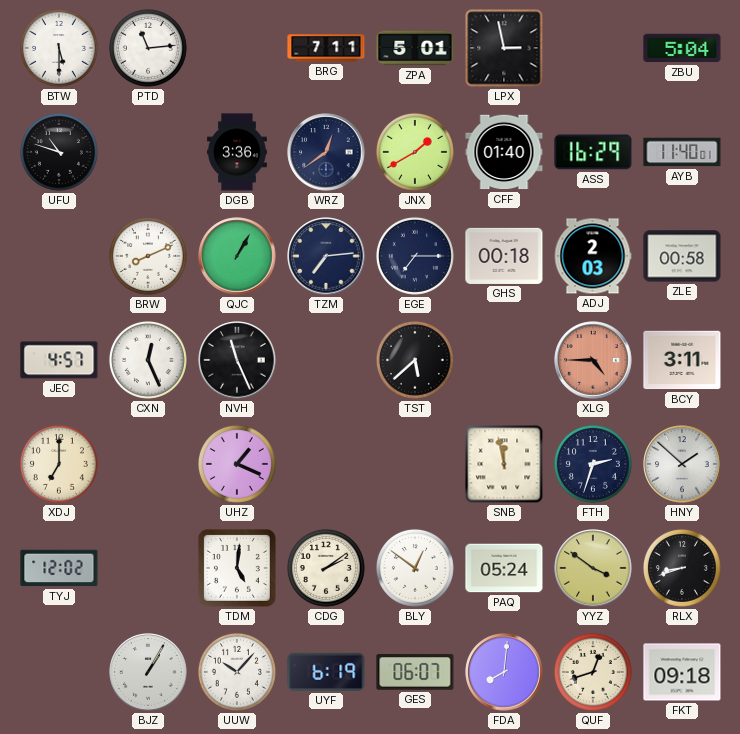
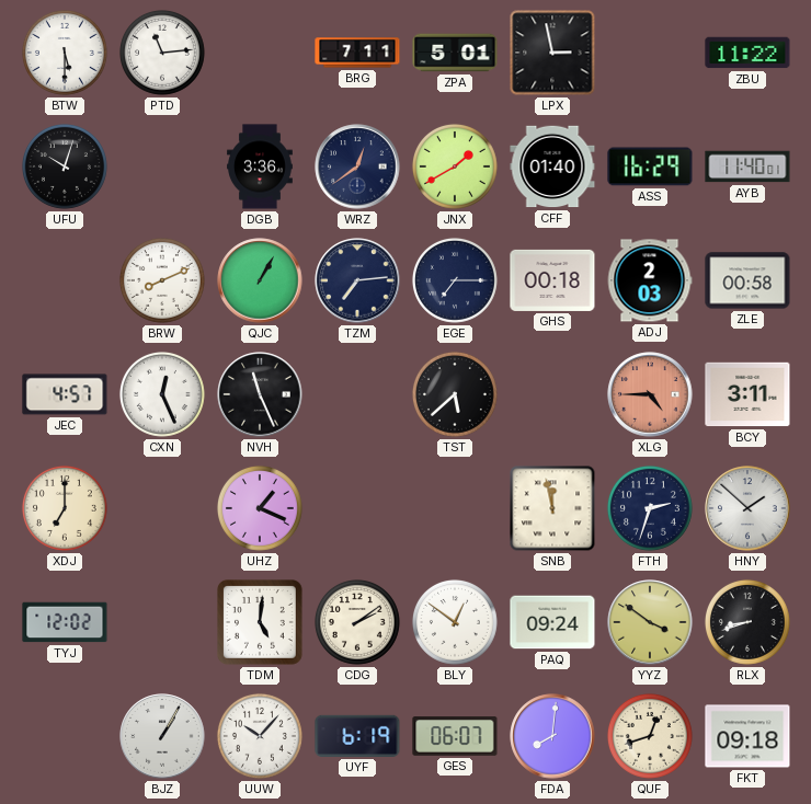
ZBU: 5:04 -> 11:22 (747, 53)
UFU: 10:48 -> 10:03 (65, 166)
PAQ: 05:24 -> 09:24 (552, 622)
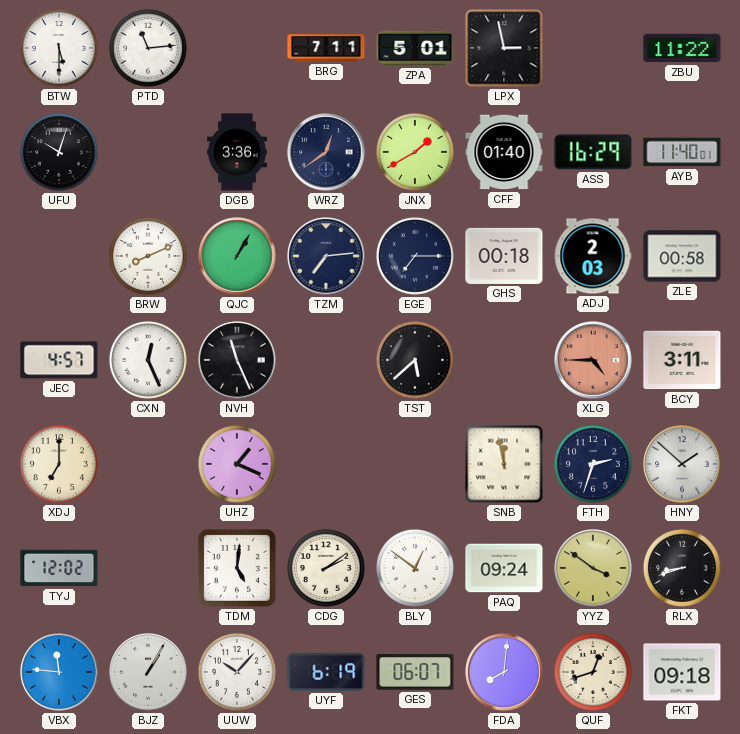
VBX: none -> 11:46 (59, 672)
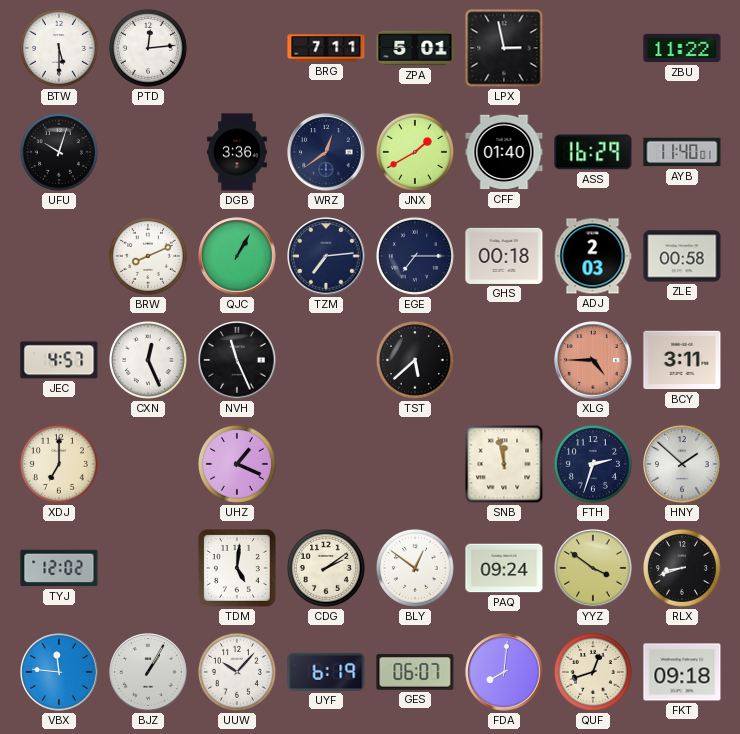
PTD: 11:14 -> 12:14 (148, 48)
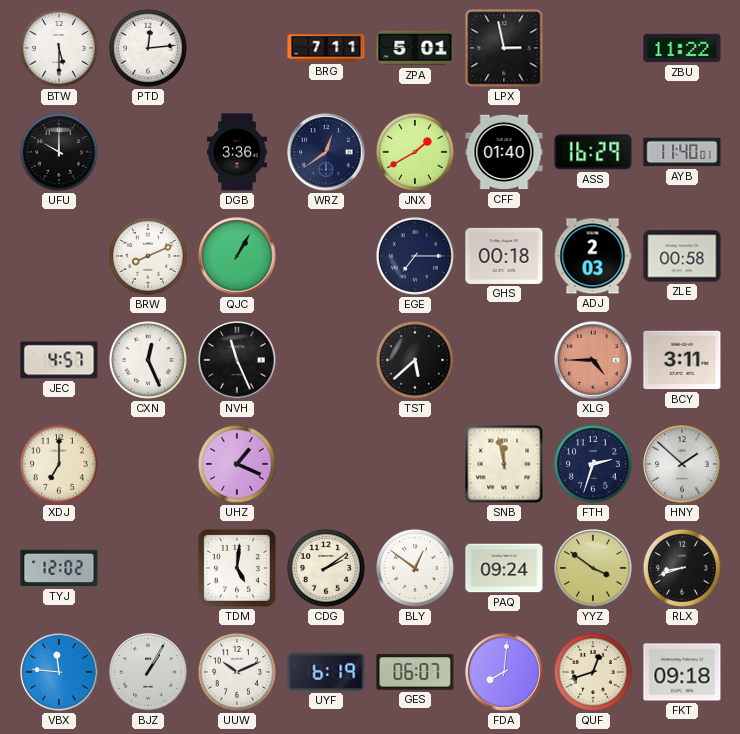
UFU: 10:03 -> 10:00 (59, 152)
TZM: 7:14 -> none (326, 256)
UUW: 10:07 -> 10:11 (237, 672)
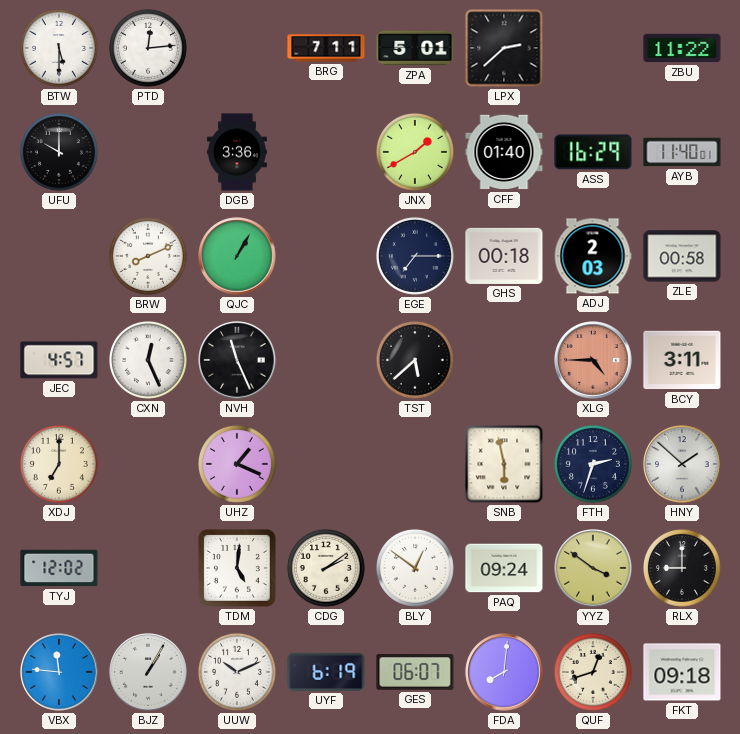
LPX: 2:58 -> 2:38 (504, 48)
WRZ: 12:39 -> none (326, 152)
SNB: 11:58 -> 5:58 (504, 464)
RLX: 8:42 -> 9:00 (682, 568)
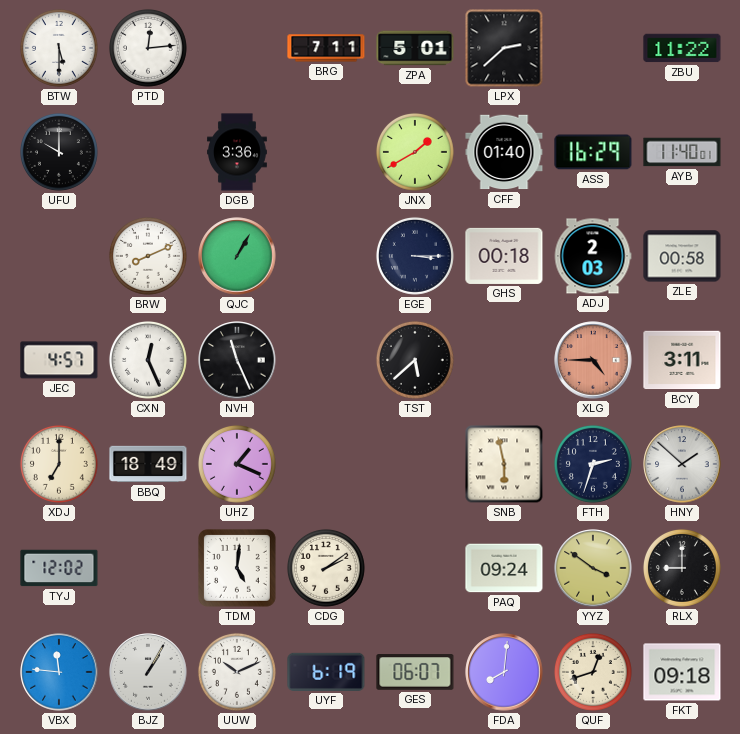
EGE: 7:15 -> 3:15 (415, 256)
BBQ: none -> 18:49 (148, 464)
BLY: 12:51 -> none (415, 568)
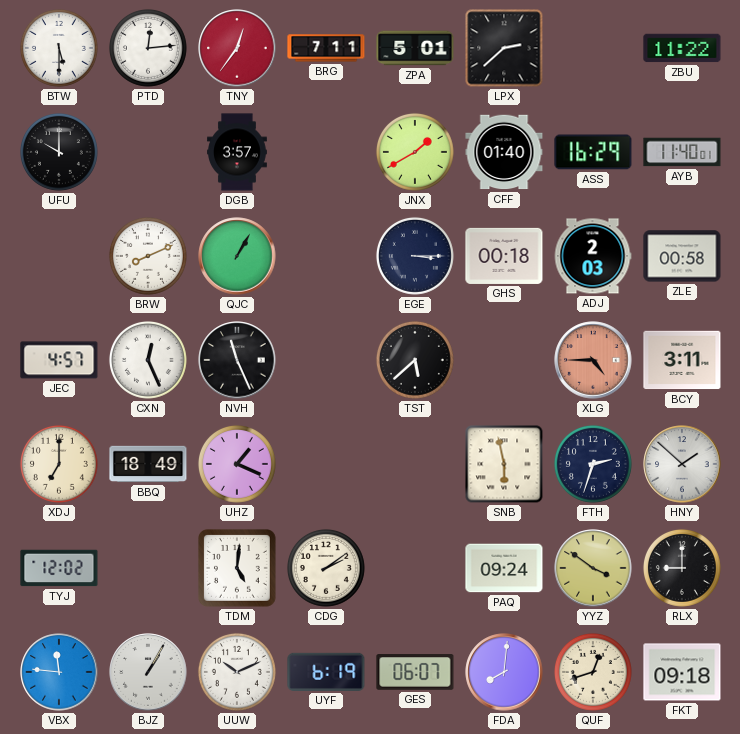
TNY: none -> 12:36 (237, 48)
DGB: 3:36 -> 3:57 (238, 152)
